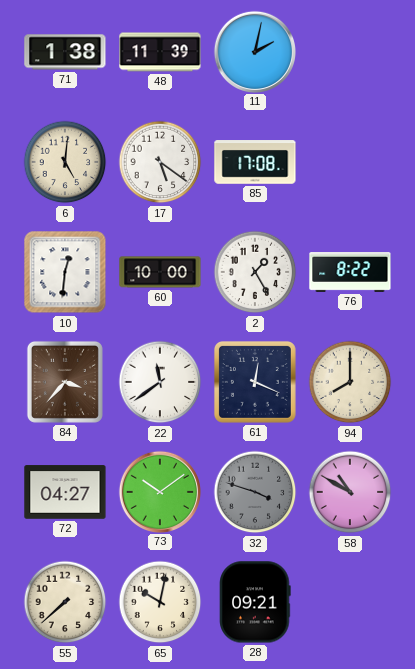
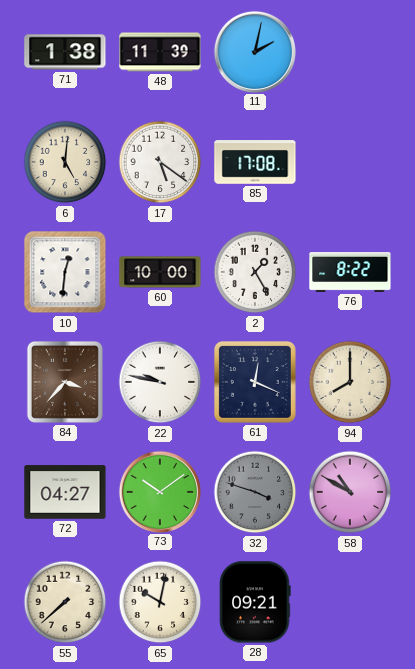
22: 11:39 -> 9:47 (160, 382)
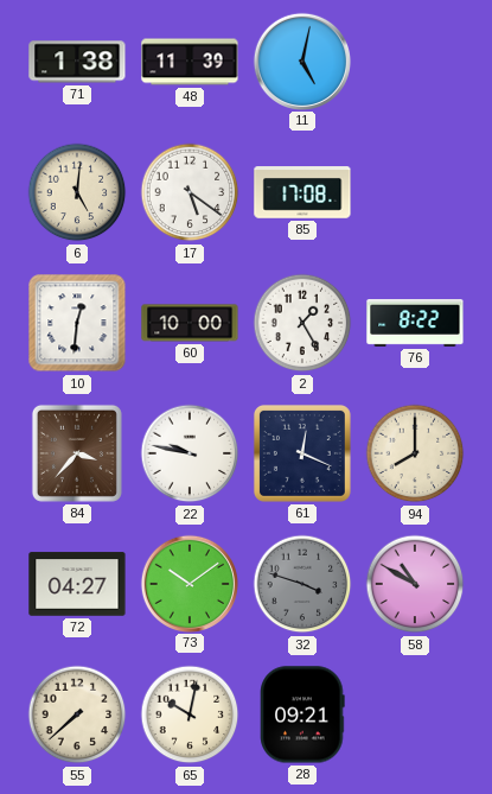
11: 2:02 -> 5:02 (301, 61)
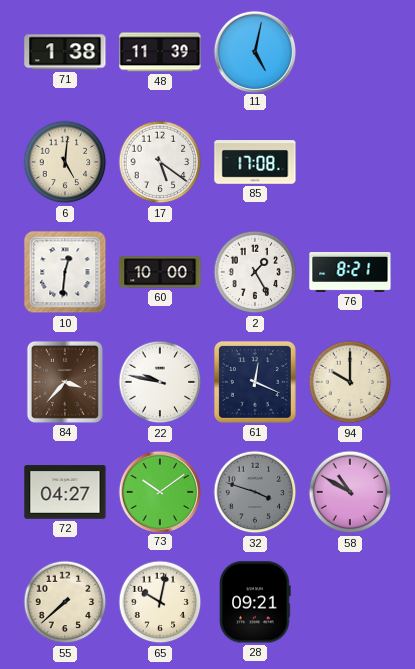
76: 8:22 -> 8:21 (350, 273)
94: 8:00 -> 10:00 (350, 382)
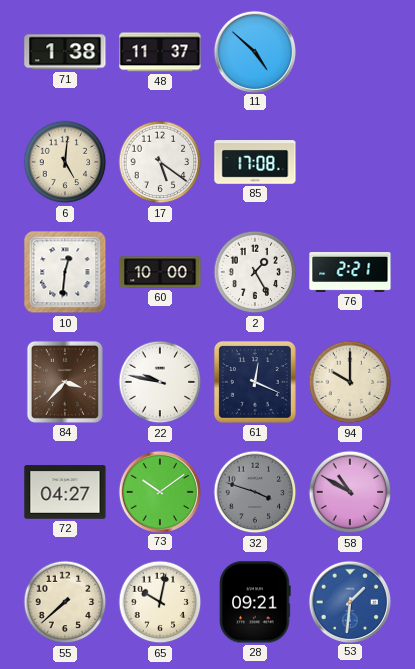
48: 11:39 -> 11:37 (160, 52)
11: 5:02 -> 4:52 (254, 51)
76: 8:21 -> 2:21 (350, 273)
53: none -> 1:31 (349, 601)
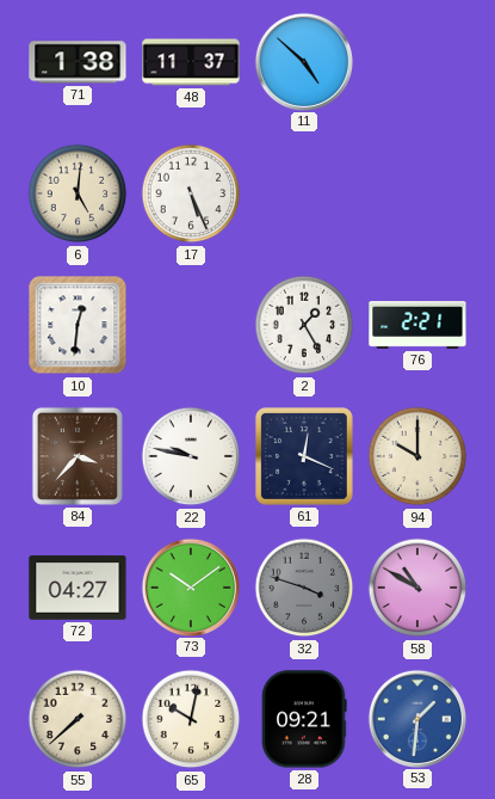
17: 5:21 -> 5:26 (191, 193)
85: 17:08 -> none (255, 162)
60: 10:00 -> none (160, 272)
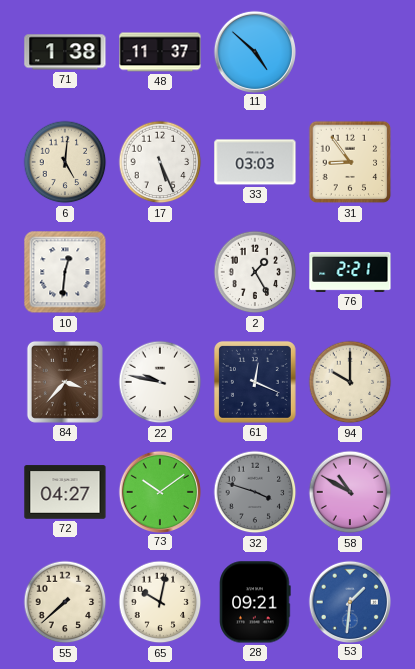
33: none -> 03:03 (255, 162)
31: none -> 8:54 (350, 162)
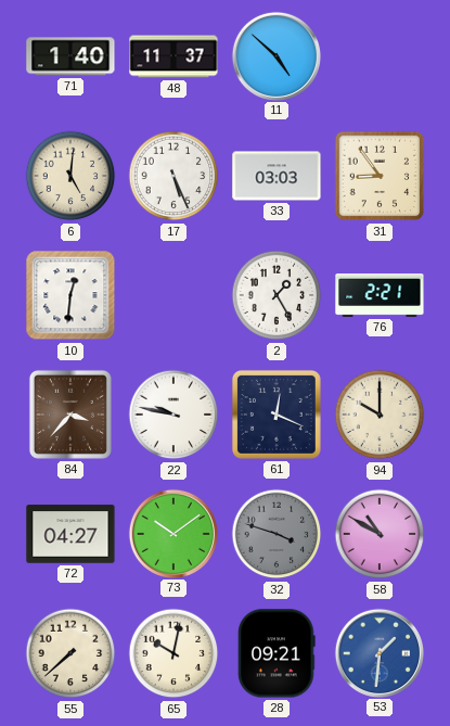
71: 1:38 -> 1:40 (70, 56)
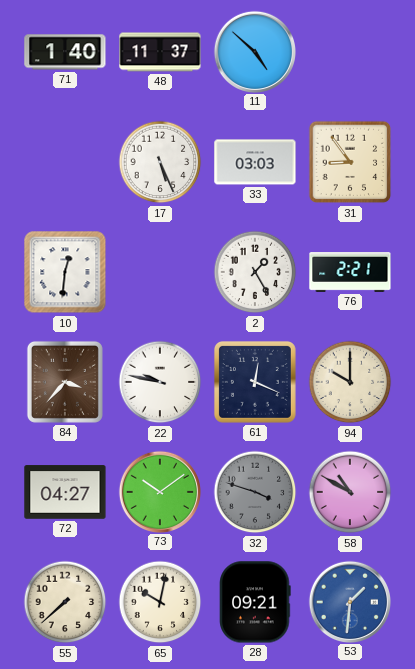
6: 5:01 -> none (70, 176)
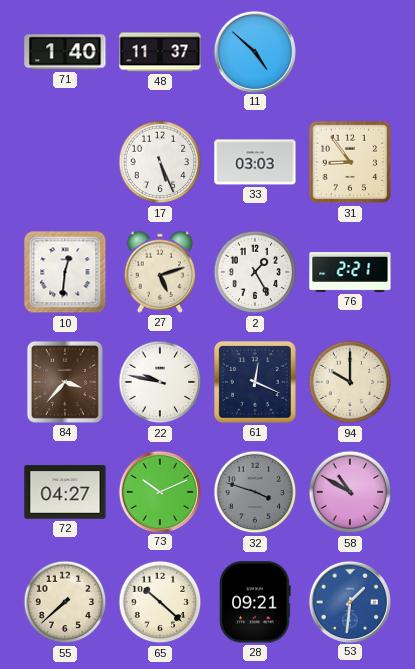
27: none -> 5:12 (160, 272)
73: 10:09 -> 10:11 (159, 491)
65: 10:02 -> 10:22 (160, 602)
